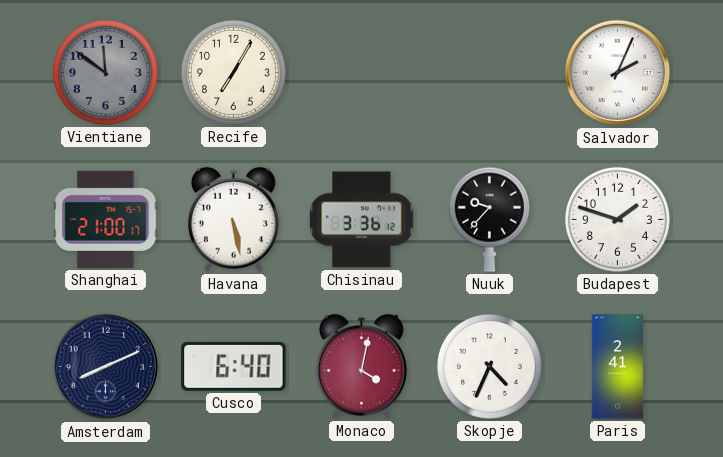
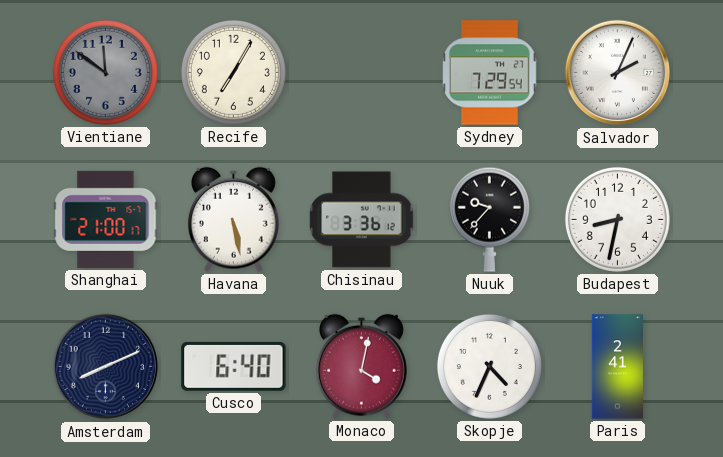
Sydney: none -> 7:29 (490, 73)
Budapest: 1:48 -> 8:32 (617, 219)
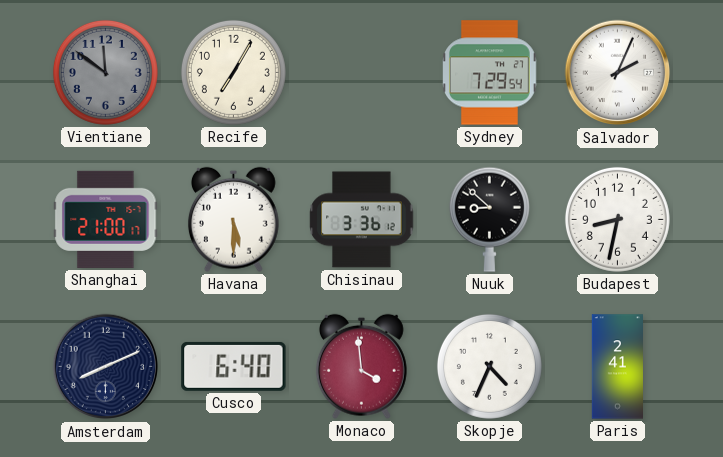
Havana: 5:28 -> 5:30 (233, 219)
Nuuk: 9:37 -> 8:52 (489, 219)
Monaco: 4:02 -> 3:59 (361, 366)
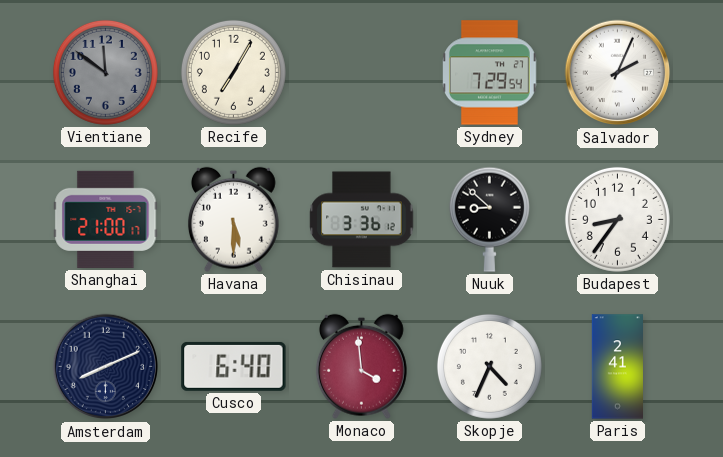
Budapest: 8:32 -> 8:36 (617, 219)
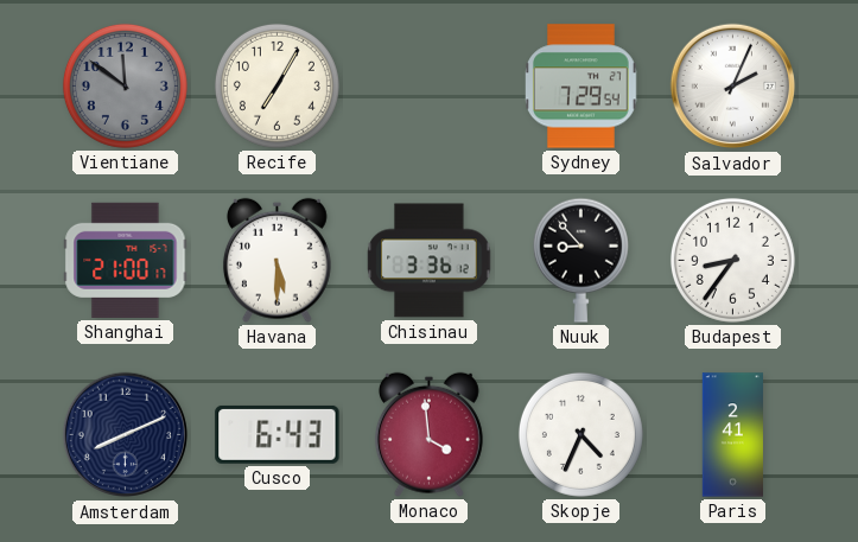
Nuuk: 8:52 -> 8:53 (580, 260)
Cusco: 6:40 -> 6:43 (278, 434)
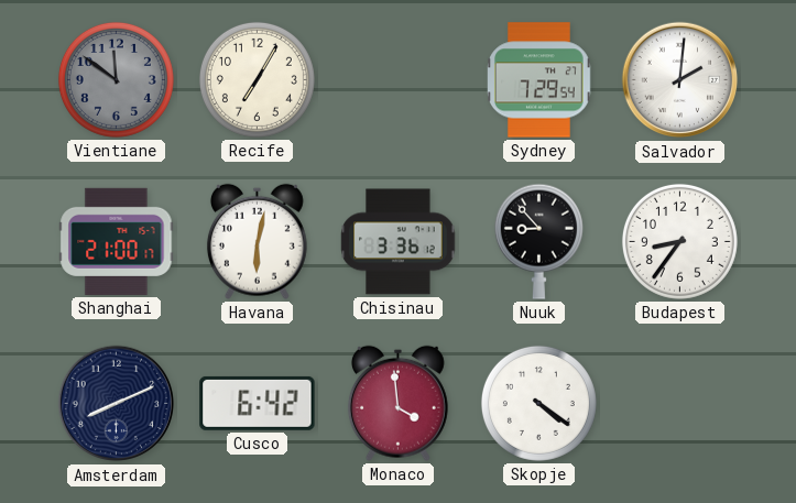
Salvador: 2:04 -> 2:01 (680, 80)
Havana: 5:30 -> 6:02 (257, 241)
Cusco: 6:43 -> 6:42 (258, 403)
Skopje: 4:34 -> 4:21 (538, 403)
Paris: 2:41 -> none (732, 435)
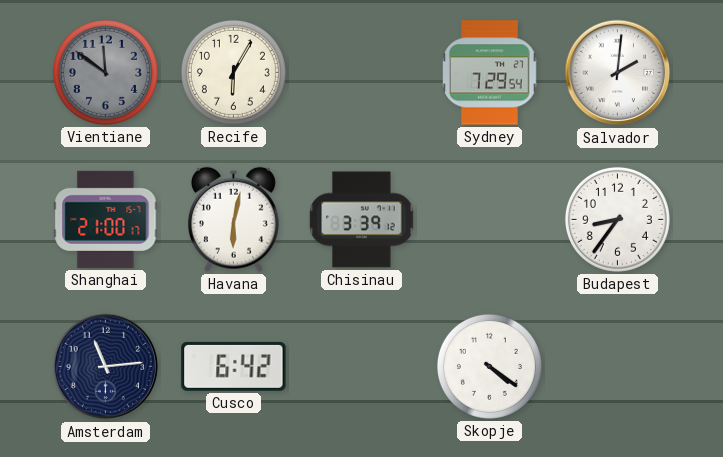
Recife: 7:05 -> 6:05 (233, 72)
Chisinau: 3:36 -> 3:39 (362, 220)
Nuuk: 8:53 -> none (538, 241)
Amsterdam: 8:11 -> 11:14 (106, 367)
Monaco: 3:59 -> none (397, 403)
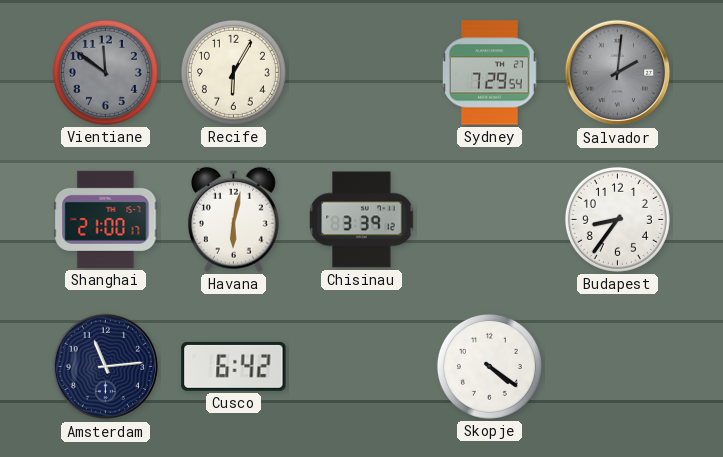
Salvador dial: white -> grey (618, 73)
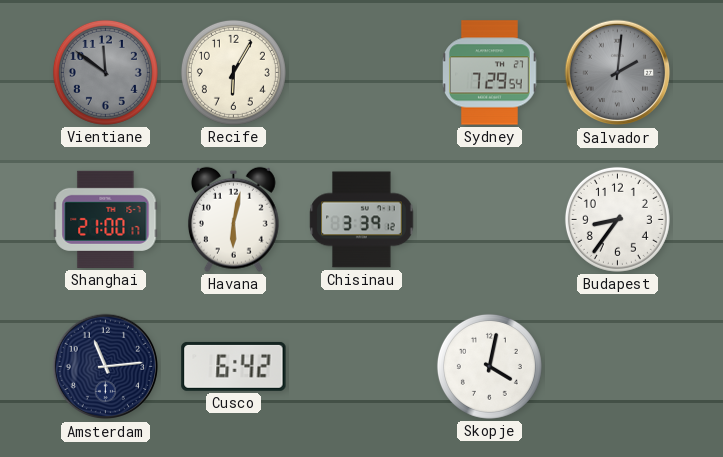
Skopje: 4:21 -> 4:02 (489, 366)
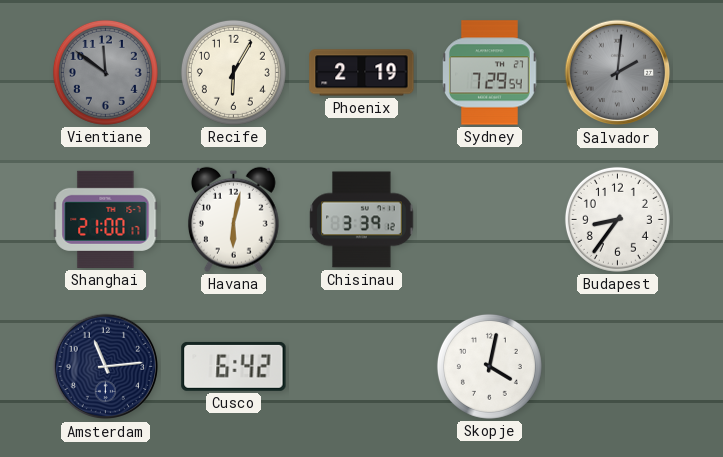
Phoenix: none -> 2:19 (362, 73)
